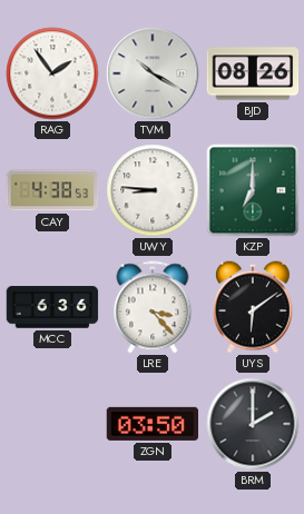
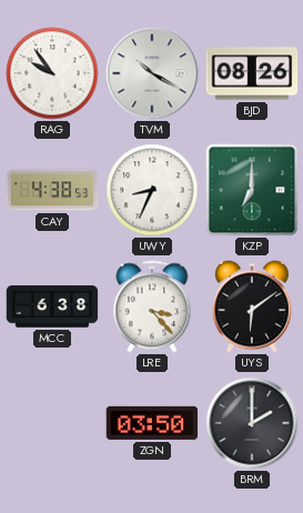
RAG: 1:54 -> 9:54 (52, 73)
UWY: 8:46 -> 8:34 (152, 190)
MCC: 6:36 -> 6:38 (52, 306)
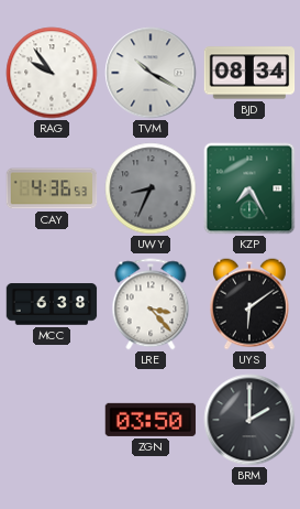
BJD: 08:26 -> 08:34 (249, 73)
CAY: 4:38 -> 4:36 (52, 188)
UWY dial: white -> grey (151, 188)
KZP: 7:00 -> 7:25 (249, 188)
